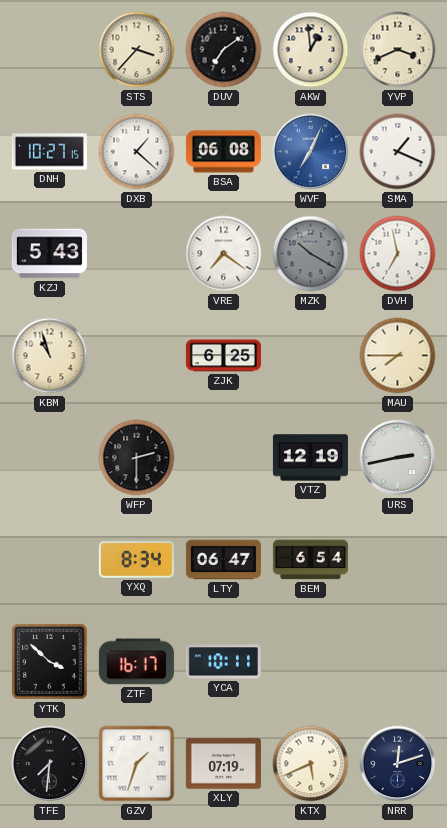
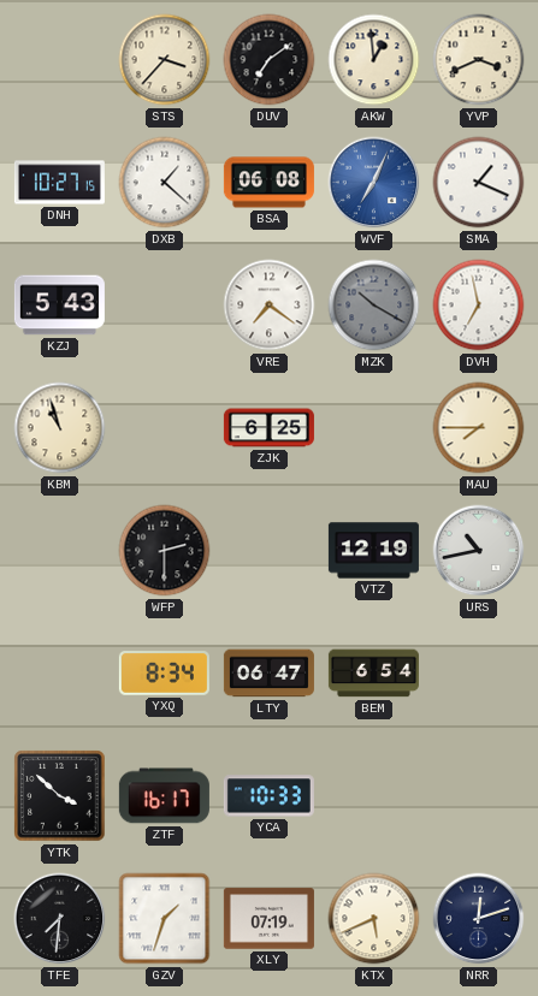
URS: 2:43 -> 10:43 (479, 551)
YCA: 10:11 -> 10:33 (268, 796)
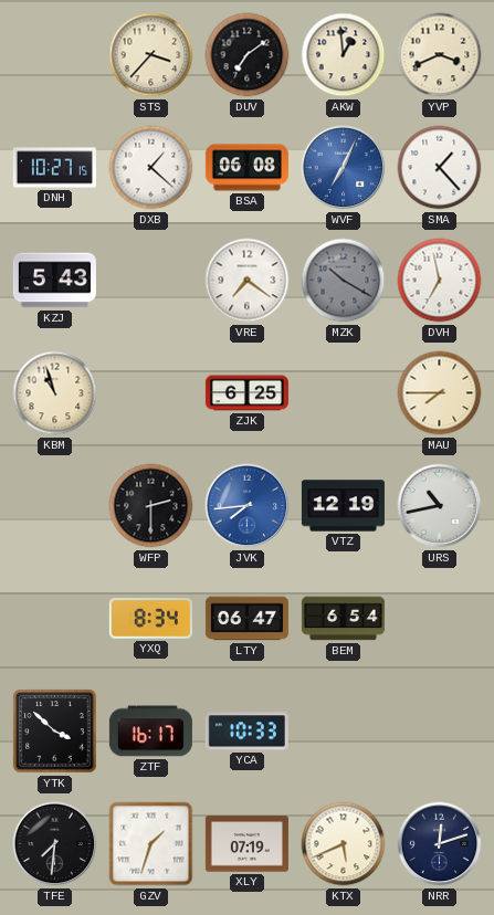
SMA: 1:19 -> 1:23 (440, 168)
JVK: none -> 7:44 (248, 506)
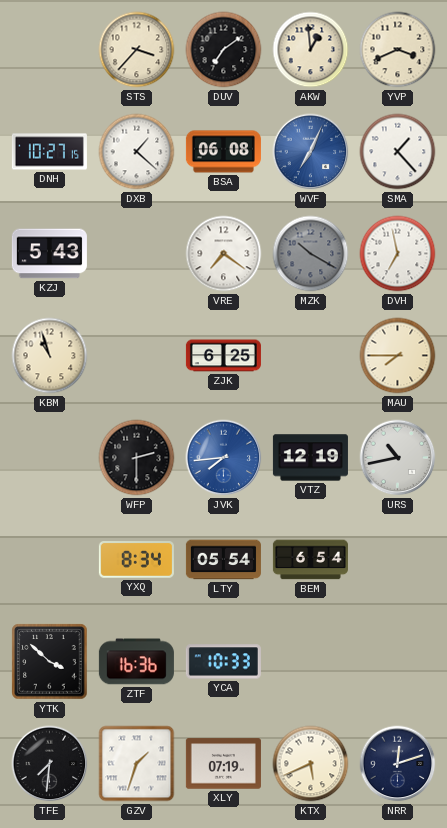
LTY: 06:47 -> 05:54 (223, 560)
ZTF: 16:17 -> 16:36 (136, 662)
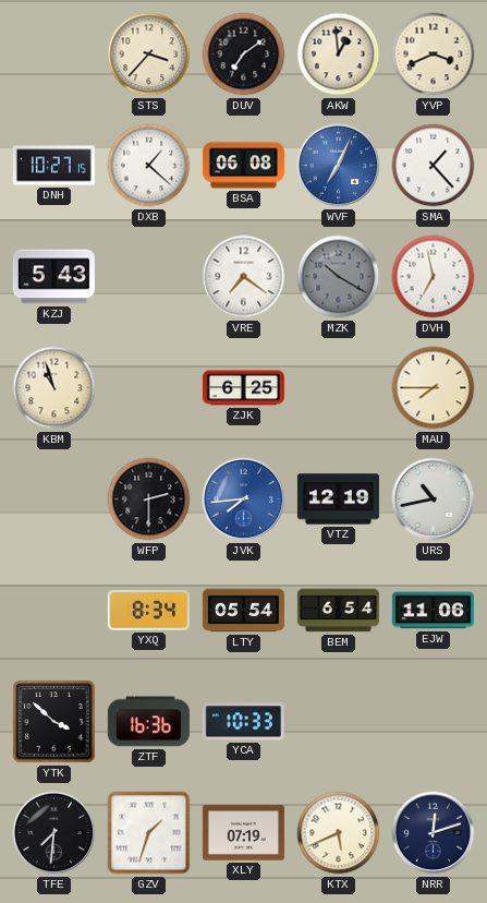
EJW: none -> 11:06 (433, 611)
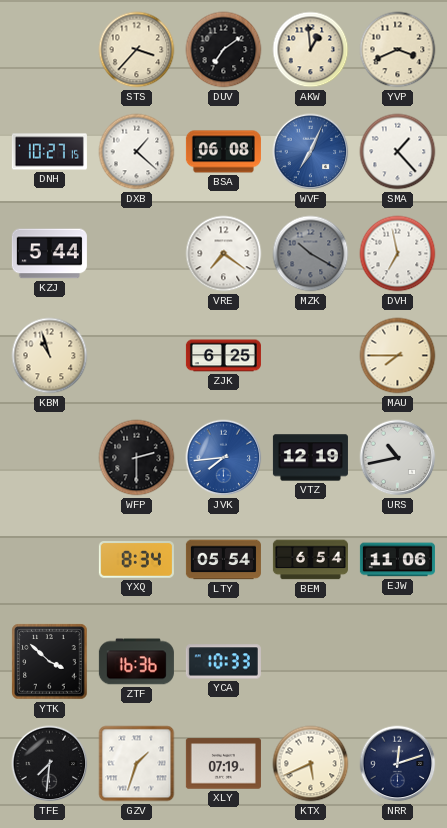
KZJ: 5:43 -> 5:44 (49, 254)
